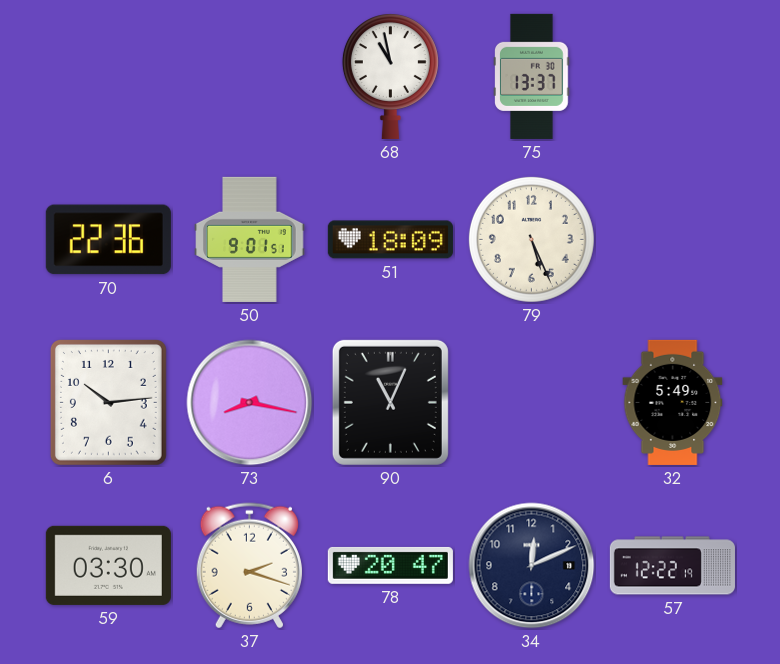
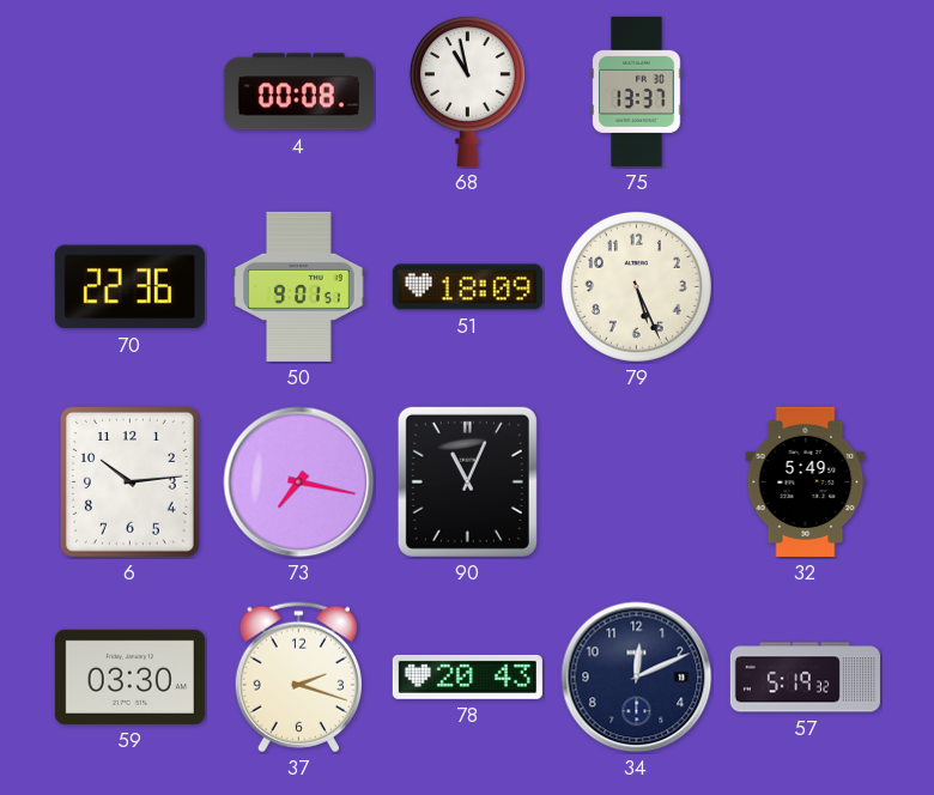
4: none -> 00:08 (298, 92)
73: 8:17 -> 7:17 (299, 483)
78: 20:47 -> 20:43 (467, 676)
57: 12:22 -> 5:19 (805, 678)
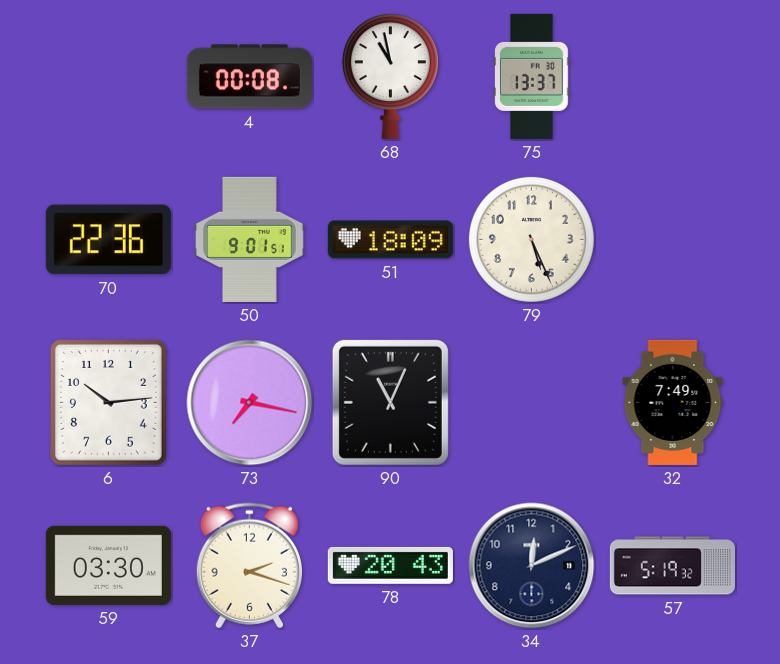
32: 5:49 -> 7:49 (673, 402)
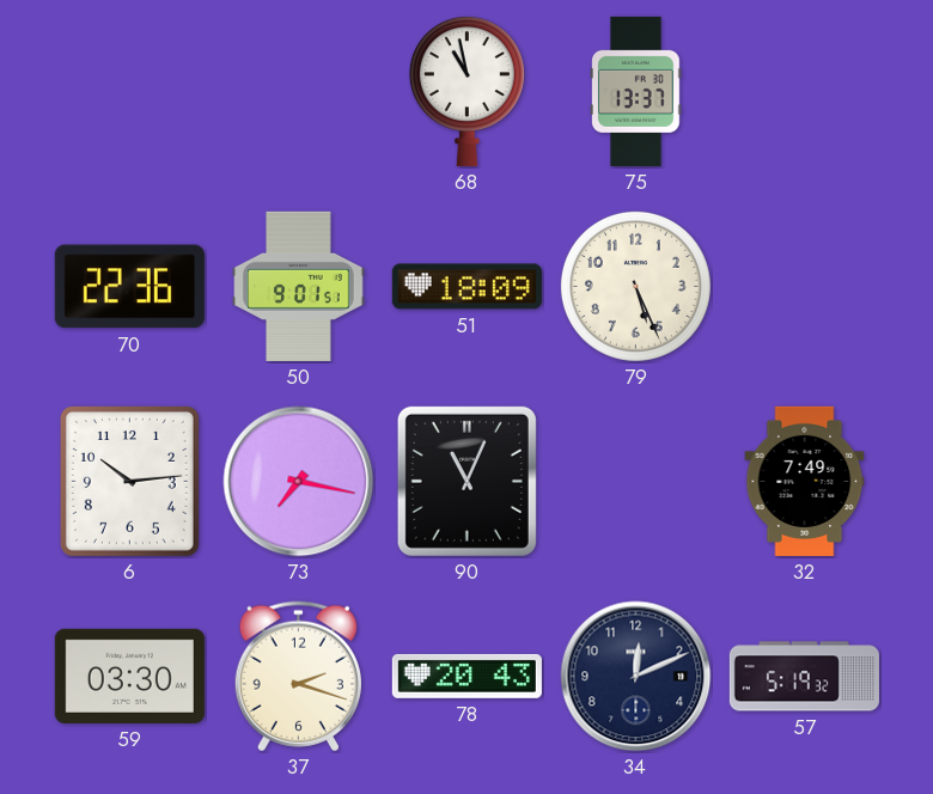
4: 00:08 -> none (249, 77)
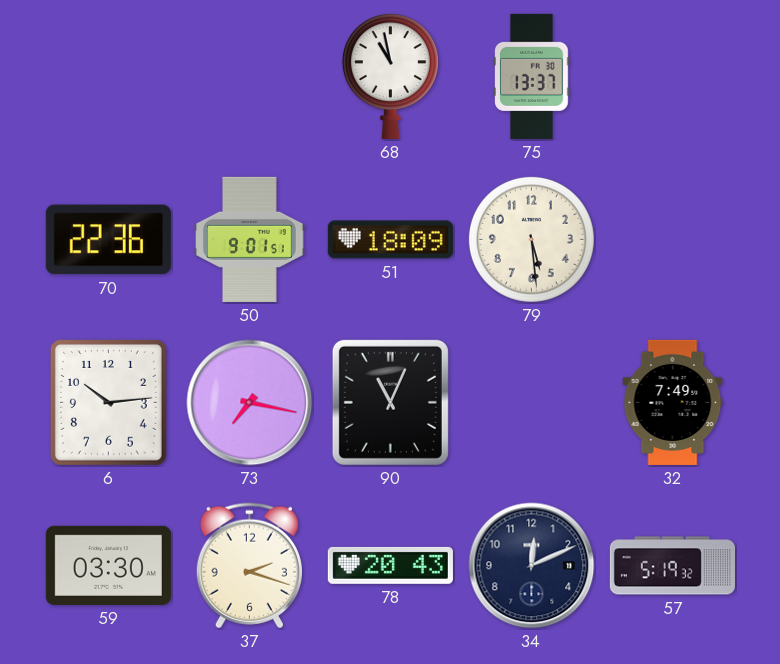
79: 5:26 -> 5:29 (531, 239)
